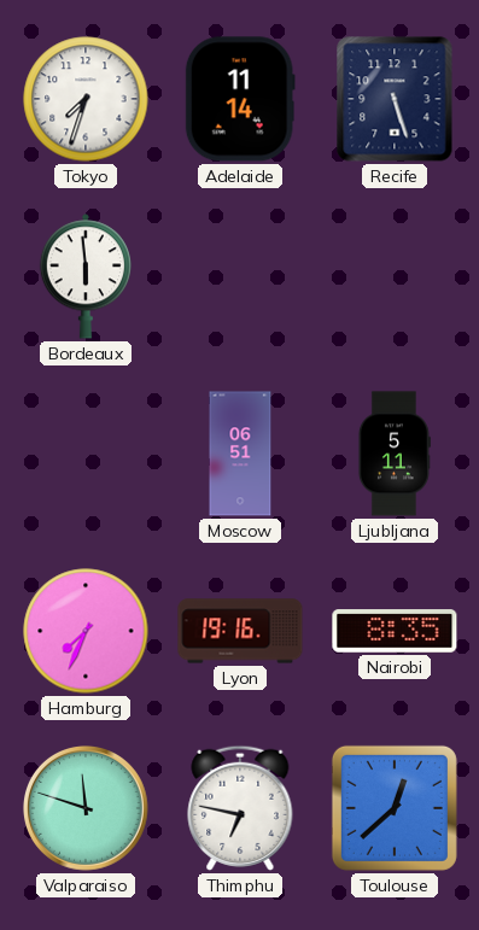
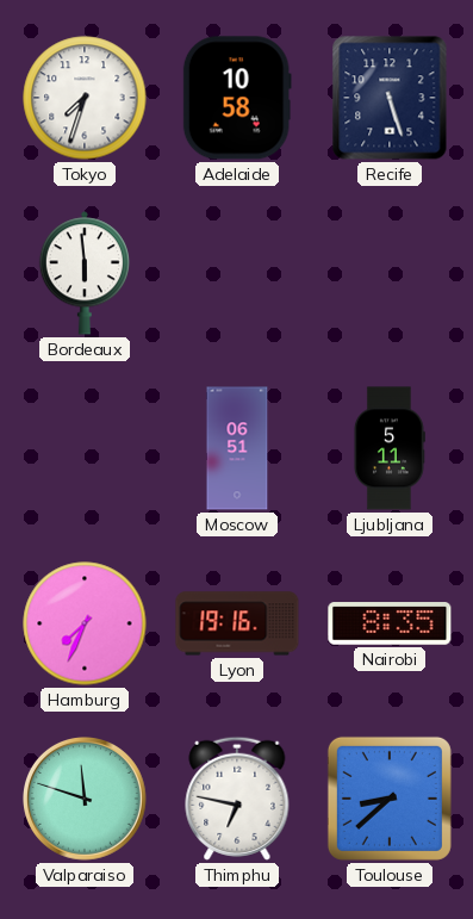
Adelaide: 11:14 -> 10:58 (237, 98)
Toulouse: 12:38 -> 8:38 (390, 799)
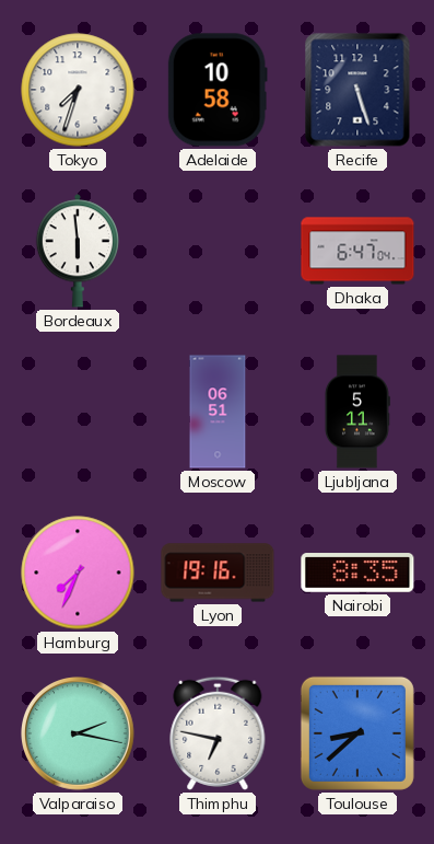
Dhaka: none -> 6:47 (357, 251)
Valparaiso: 11:48 -> 2:17 (79, 735)
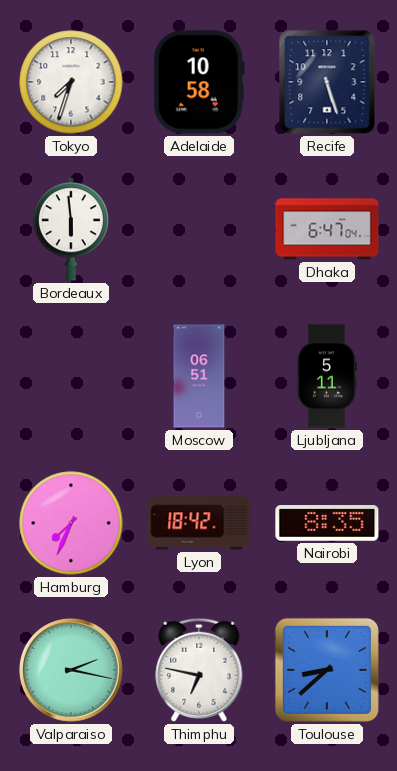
Lyon: 19:16 -> 18:42 (199, 523)
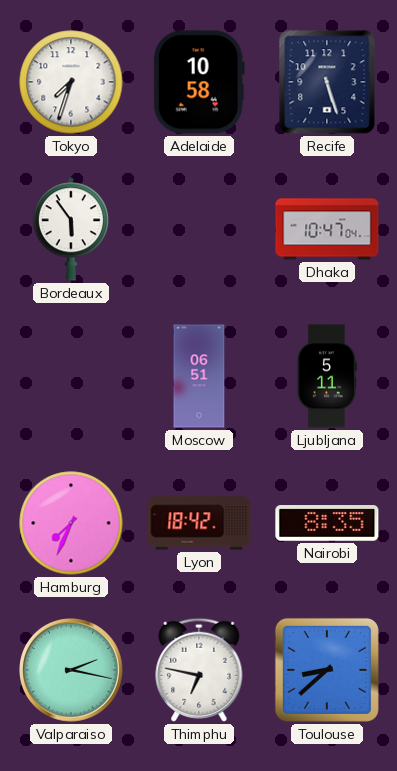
Bordeaux: 5:59 -> 5:54 (70, 229)
Dhaka: 6:47 -> 10:47 (327, 229)
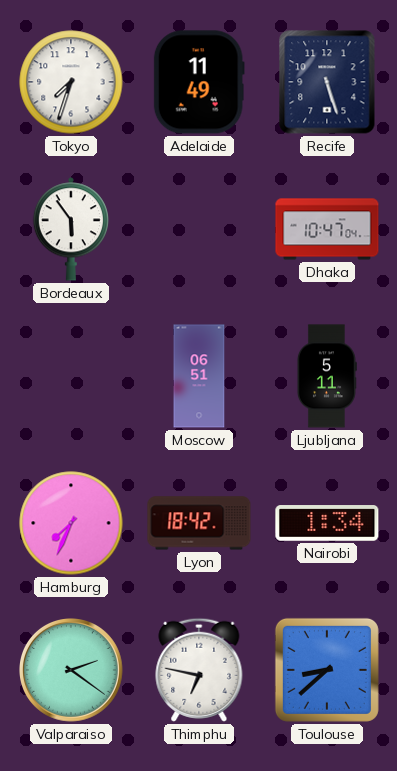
Adelaide: 10:58 -> 11:49 (199, 82)
Nairobi: 8:35 -> 1:34 (327, 523)
Valparaiso: 2:17 -> 2:21 (72, 671)
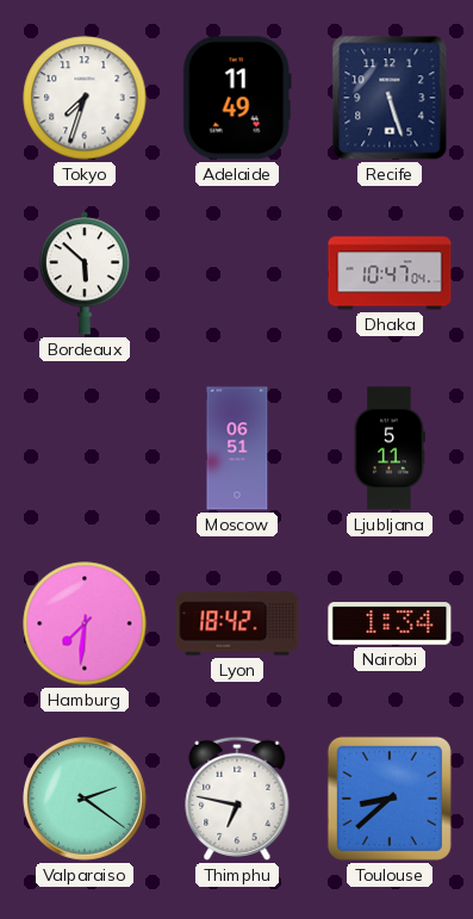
Bordeaux: 5:54 -> 5:52 (83, 273)
Hamburg: 7:34 -> 7:31 (85, 623)
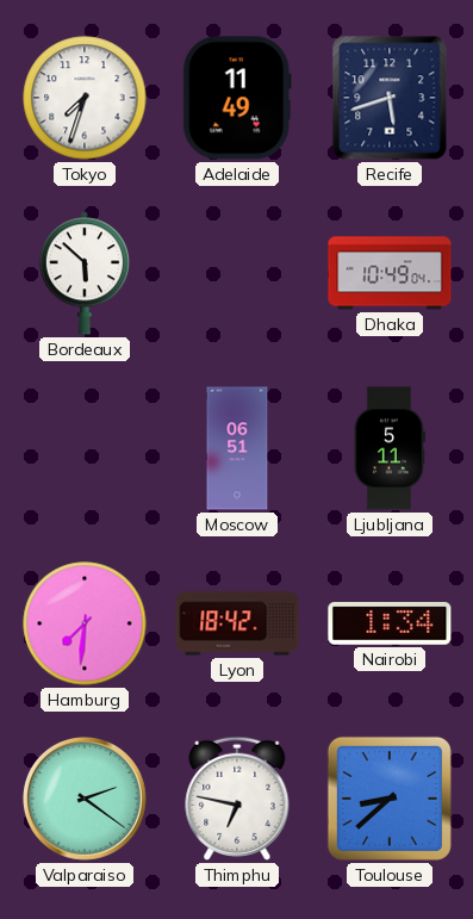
Recife: 5:27 -> 5:42 (390, 98)
Dhaka: 10:47 -> 10:49 (390, 273)
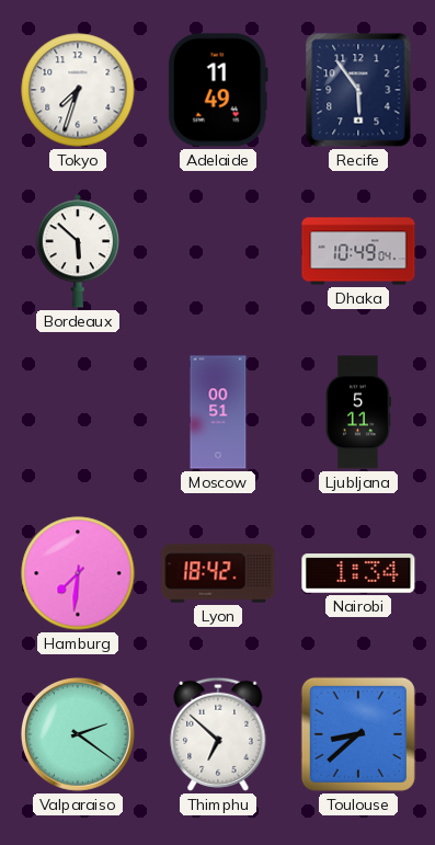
Recife: 5:42 -> 5:54 (358, 90)
Moscow: 06:51 -> 00:51 (218, 412)
Thimphu: 6:47 -> 6:52 (218, 734)
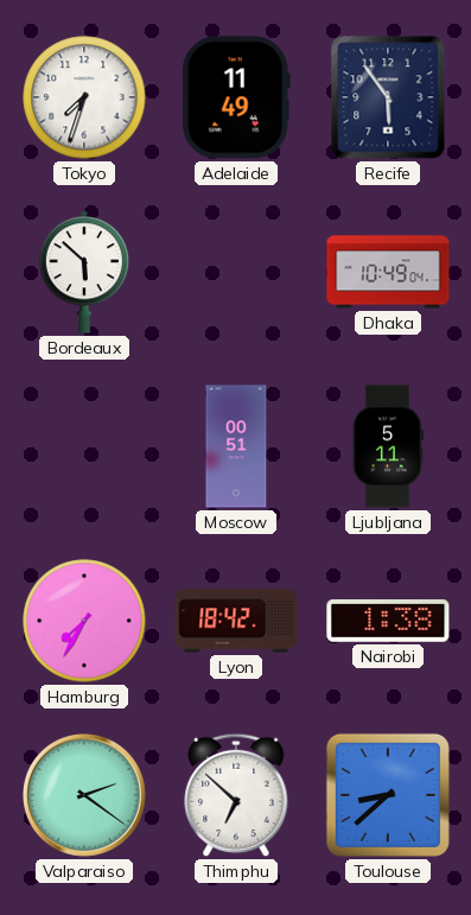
Hamburg: 7:31 -> 7:35 (84, 621)
Nairobi: 1:34 -> 1:38 (388, 621)
